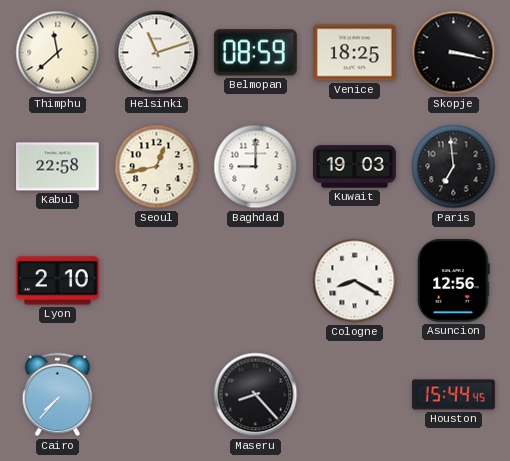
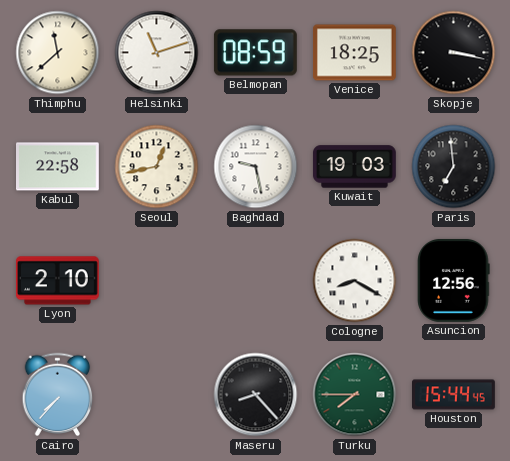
Baghdad: 9:00 -> 9:28 (256, 167)
Turku: none -> 7:45 (355, 395)
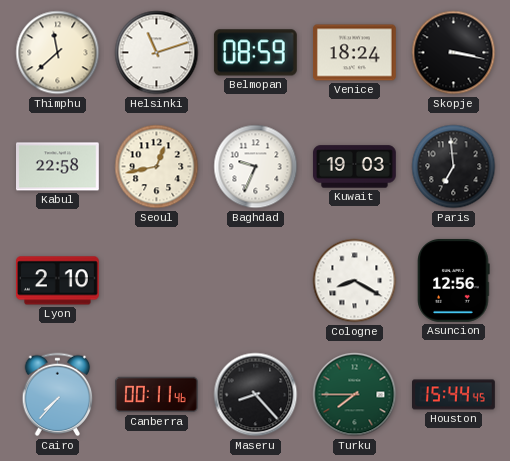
Venice: 18:25 -> 18:24 (355, 53)
Baghdad: 9:28 -> 9:34 (256, 167)
Canberra: none -> 00:11 (157, 395)
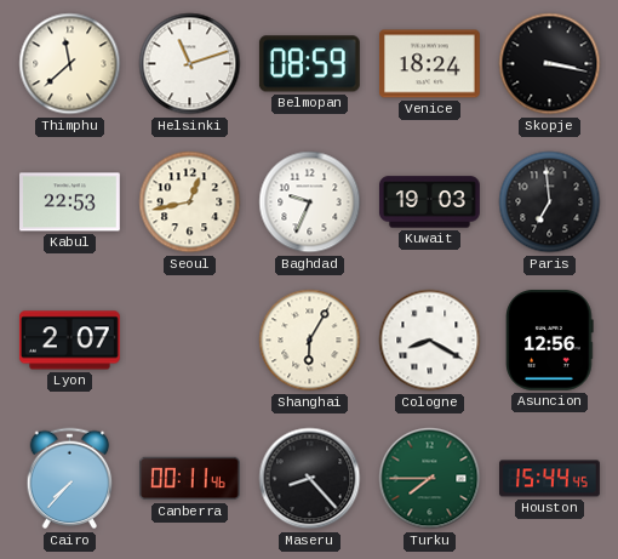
Kabul: 22:58 -> 22:53 (70, 203)
Lyon: 2:10 -> 2:07 (69, 341)
Shanghai: none -> 6:05 (310, 341)
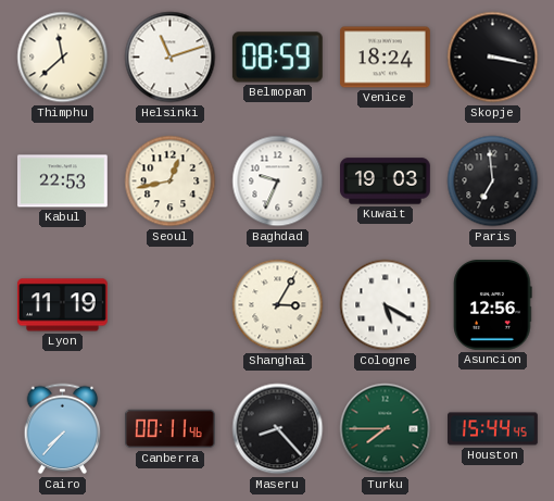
Lyon: 2:07 -> 11:19 (62, 305)
Shanghai: 6:05 -> 3:05 (278, 305)
Cologne: 8:20 -> 5:20 (386, 305)
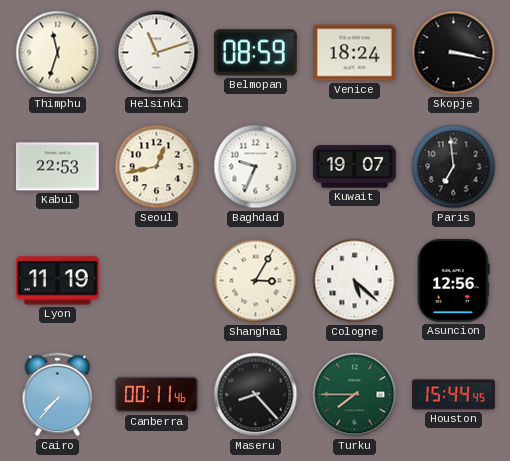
Thimphu: 11:38 -> 11:33 (58, 53)
Kuwait: 19:03 -> 19:07 (355, 167)
Cologne: 5:20 -> 5:22 (355, 281)
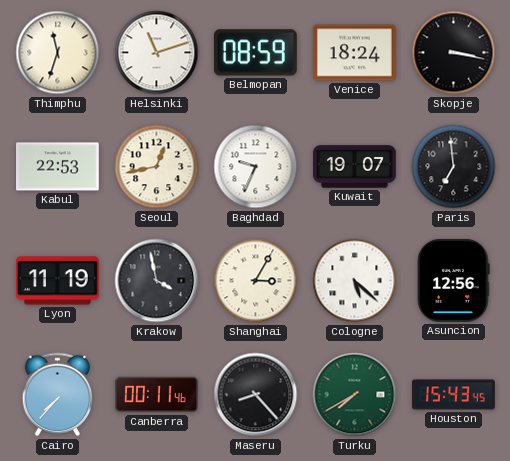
Krakow: none -> 3:58 (157, 281)
Turku: 7:45 -> 7:40 (355, 395)
Houston: 15:44 -> 15:43 (454, 395)
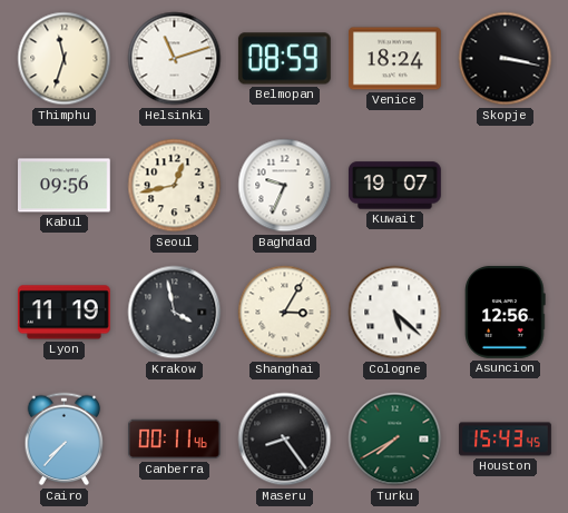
Kabul: 22:53 -> 09:56 (65, 186)
Paris: 6:59 -> none (454, 167)
Maseru: 8:23 -> 8:24 (285, 440)
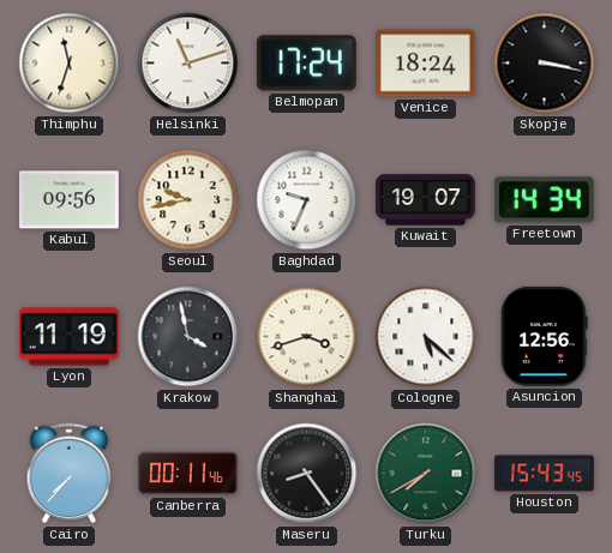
Belmopan: 08:59 -> 17:24 (306, 64)
Seoul: 12:43 -> 9:43 (188, 200)
Freetown: none -> 14:34 (544, 200)
Shanghai: 3:05 -> 3:42 (307, 337)
